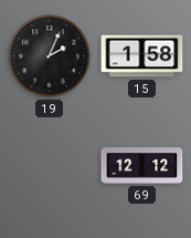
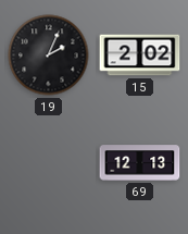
15: 1:58 -> 2:02 (140, 56)
69: 12:12 -> 12:13 (140, 163)
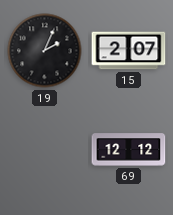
15: 2:02 -> 2:07 (129, 51)
69: 12:13 -> 12:12 (129, 150)
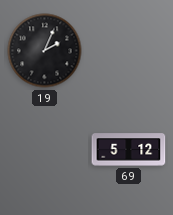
15: 2:07 -> none (129, 51)
69: 12:12 -> 5:12 (129, 150)
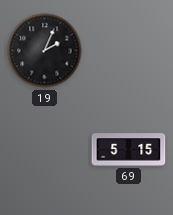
69: 5:12 -> 5:15 (129, 150)
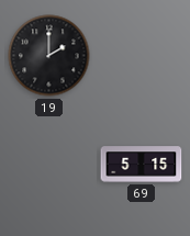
19: 2:04 -> 2:00 (49, 56)
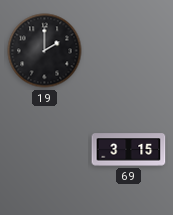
69: 5:15 -> 3:15 (129, 150)
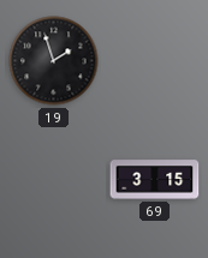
19: 2:00 -> 1:57 (54, 61)
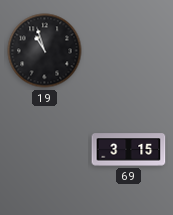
19: 1:57 -> 10:57 (45, 51)
